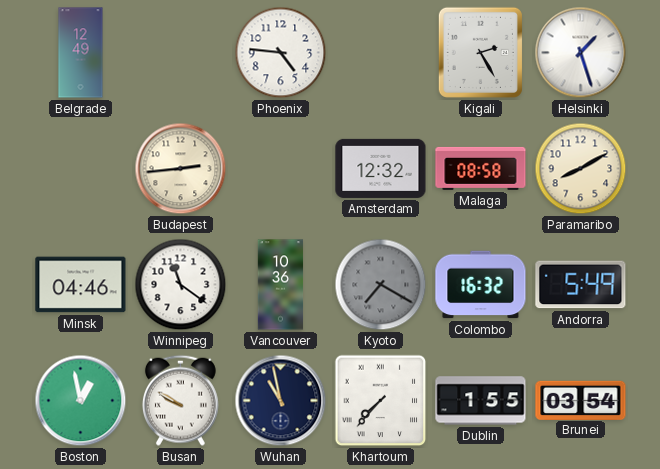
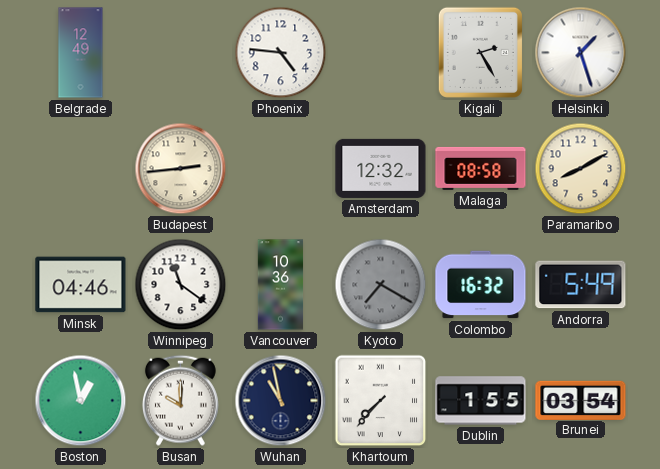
Busan: 9:50 -> 10:00 (180, 400)
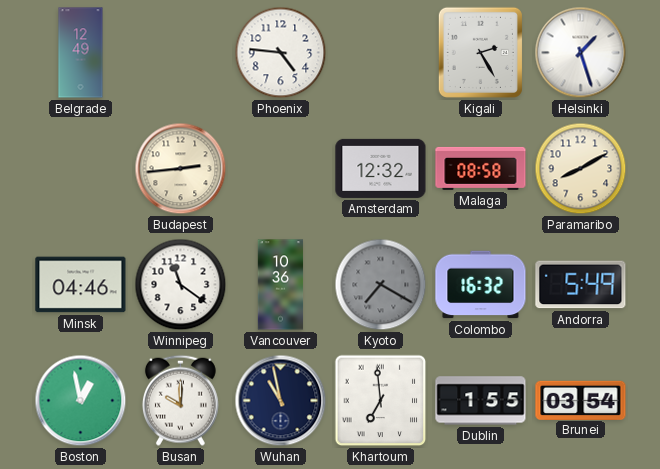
Khartoum: 7:37 -> 6:59 (381, 401)
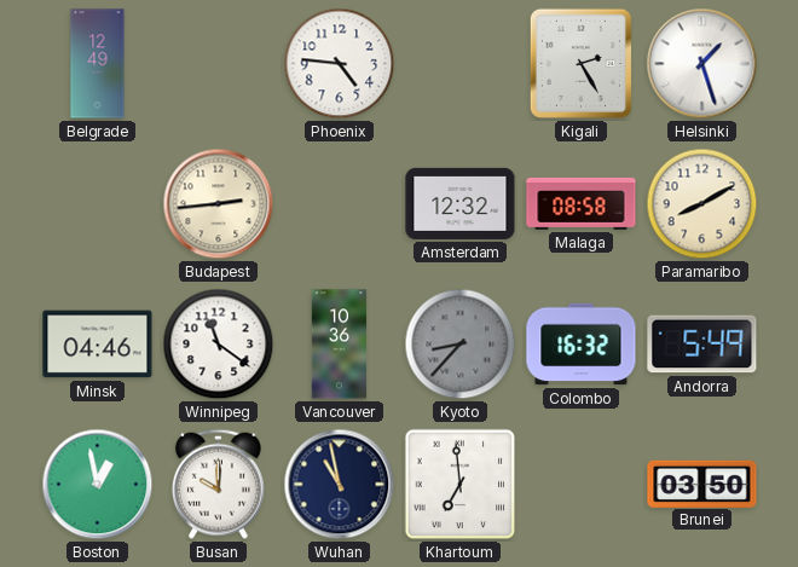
Kyoto: 7:20 -> 8:37 (461, 345)
Dublin: 1:55 -> none (481, 401)
Brunei: 03:54 -> 03:50 (702, 484)
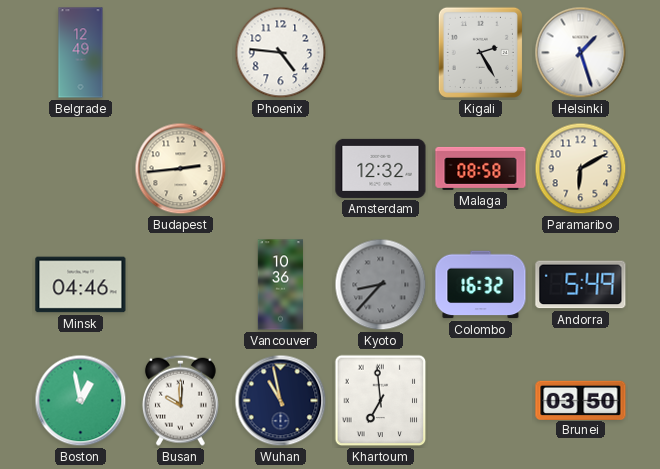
Paramaribo: 8:10 -> 6:10 (581, 169)
Winnipeg: 11:21 -> none (219, 345)
